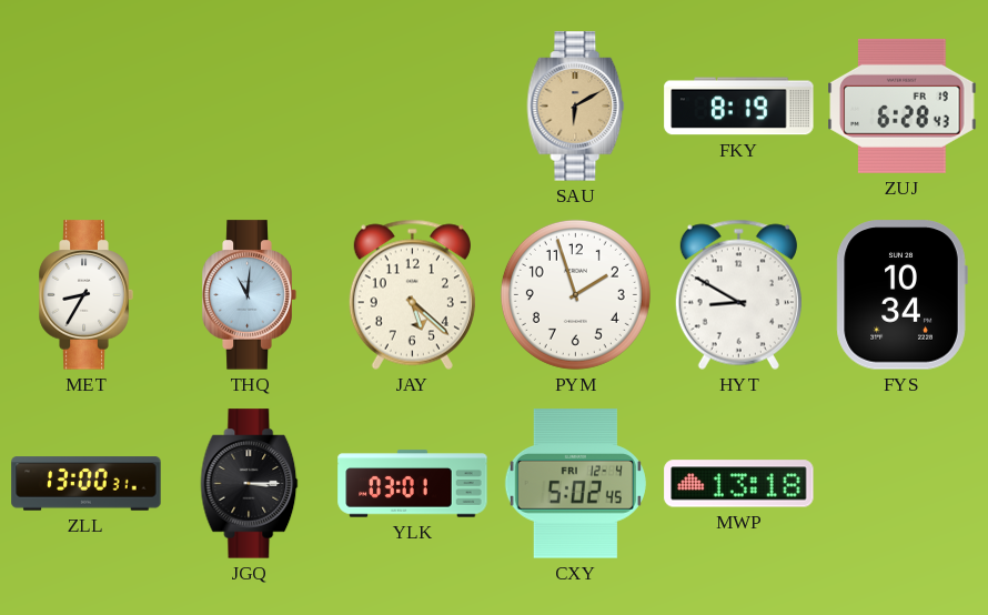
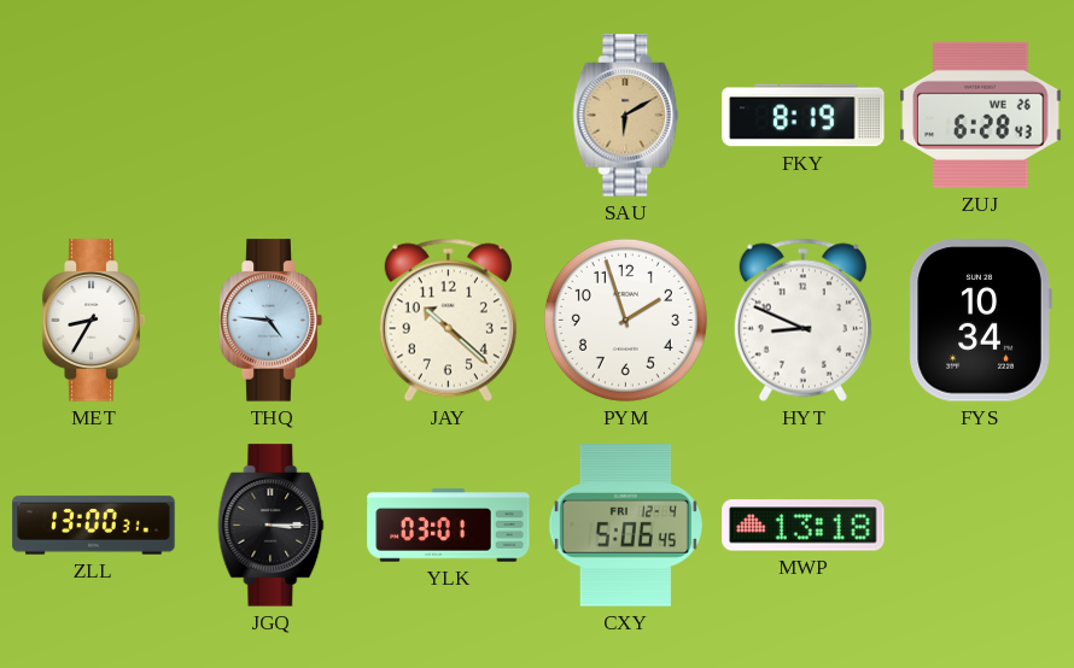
ZUJ date: FR 19 -> WE 26 (981, 115)
THQ: 11:01 -> 4:46 (270, 321)
JAY: 5:22 -> 10:22 (448, 320)
HYT: 8:50 -> 8:49 (802, 320)
CXY: 5:02 -> 5:06 (625, 526)
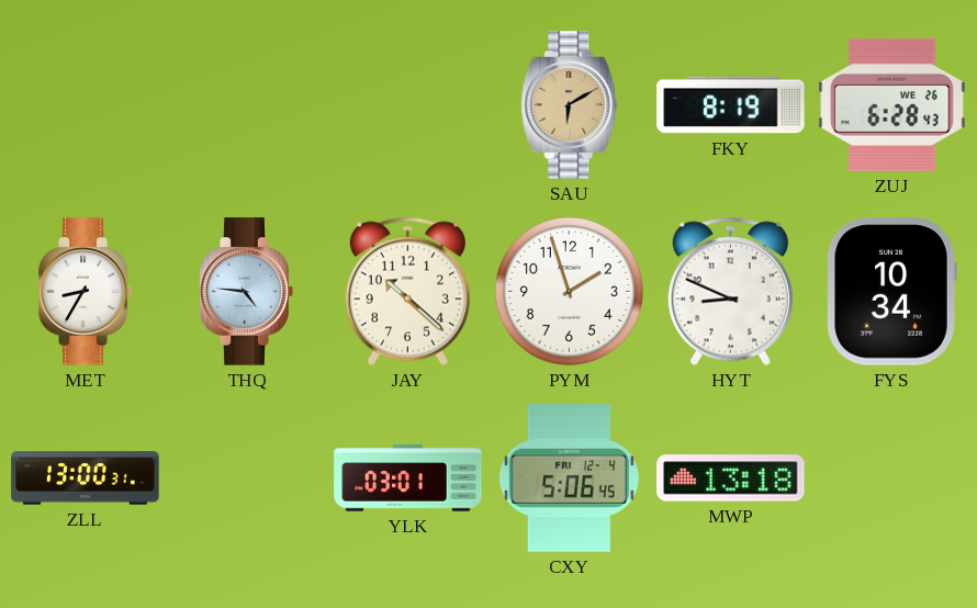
JGQ: 3:15 -> none (272, 526)
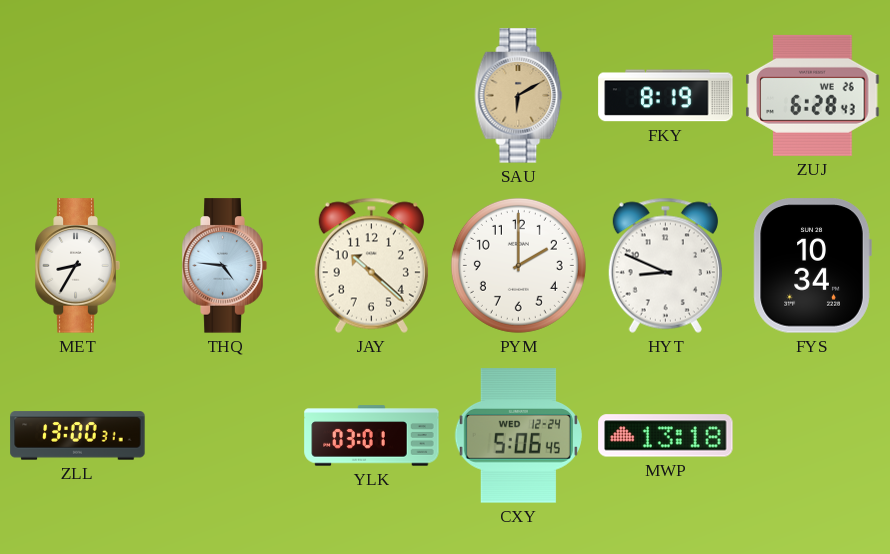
PYM: 1:57 -> 2:00 (518, 265)
CXY date: FRI 12-4 -> WED 12-24 (518, 436)
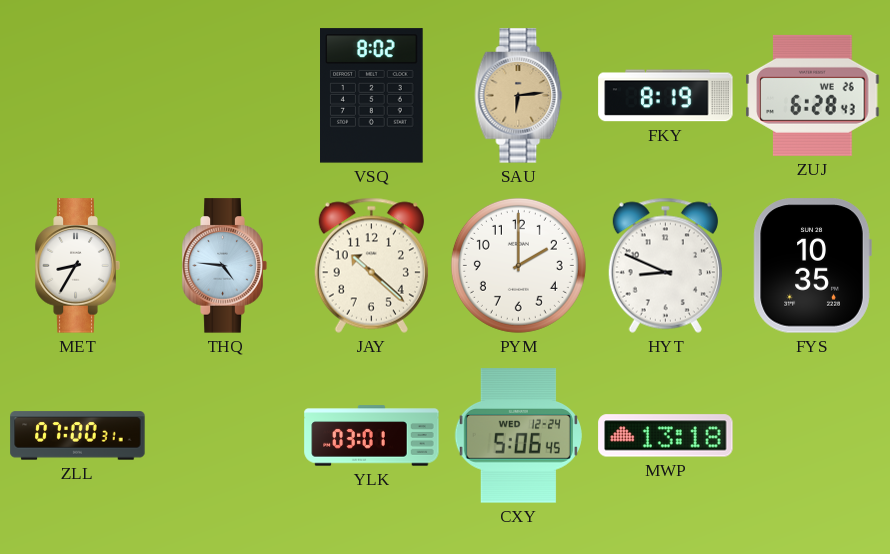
VSQ: none -> 8:02 (372, 96)
SAU: 6:10 -> 6:14 (519, 96)
FYS: 10:34 -> 10:35 (812, 266)
ZLL: 13:00 -> 07:00 (78, 436)
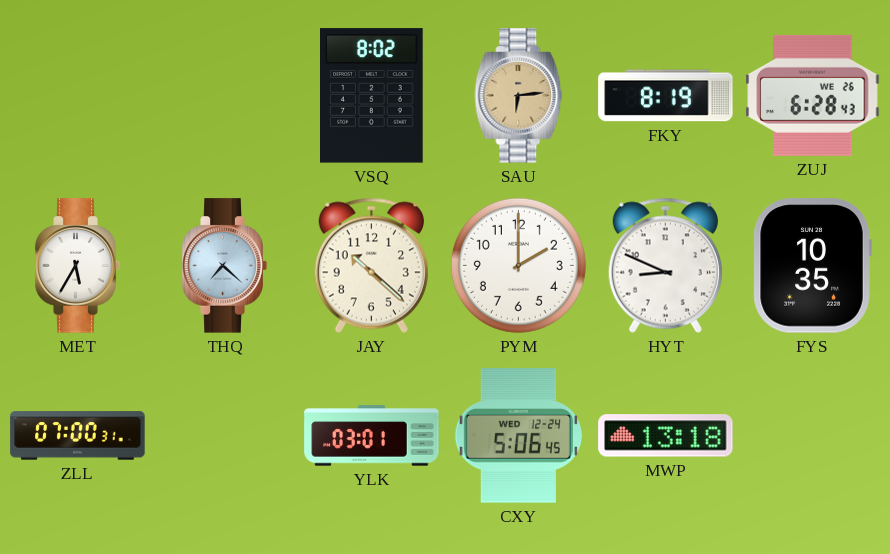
MET: 8:35 -> 5:35 (77, 266)
THQ: 4:46 -> 7:22 (224, 266)
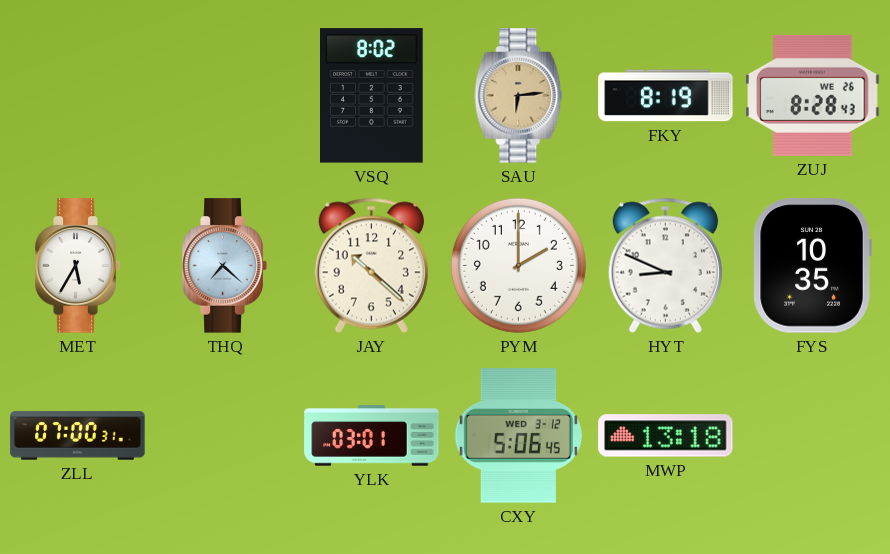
ZUJ: 6:28 -> 8:28 (813, 95)
CXY date: WED 12-24 -> WED 3-12 (518, 436)
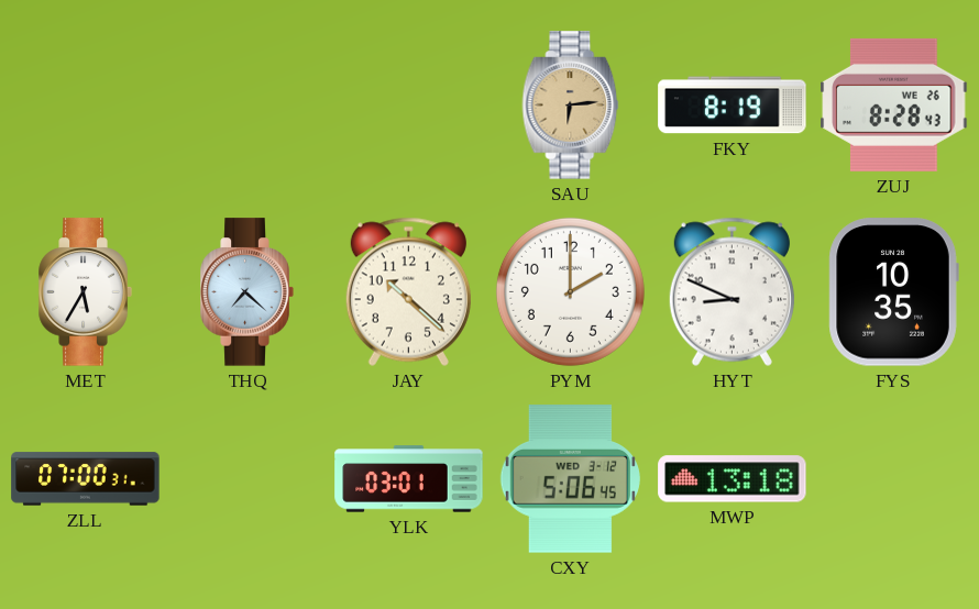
VSQ: 8:02 -> none (372, 96)
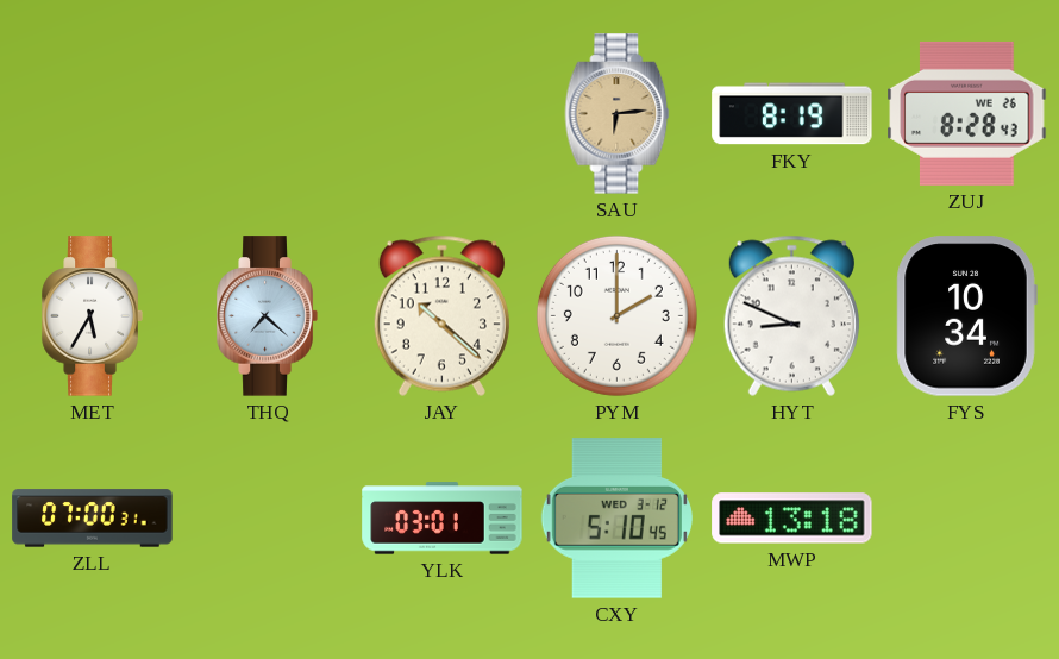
FYS: 10:35 -> 10:34 (966, 316)
CXY: 5:06 -> 5:10 (616, 519)
